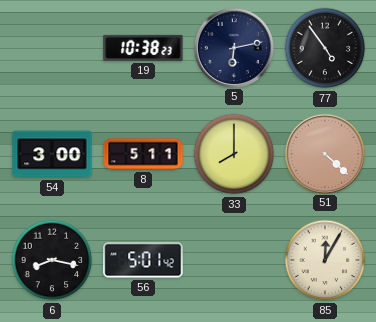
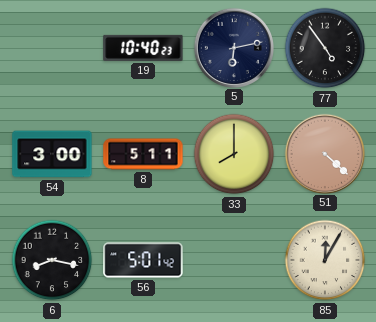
19: 10:38 -> 10:40 (143, 48)
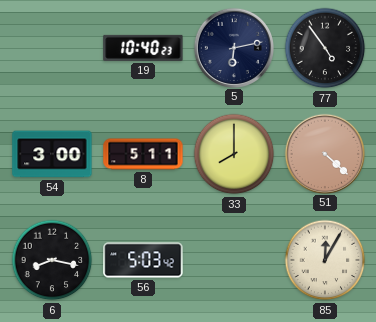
56: 5:01 -> 5:03 (143, 260)
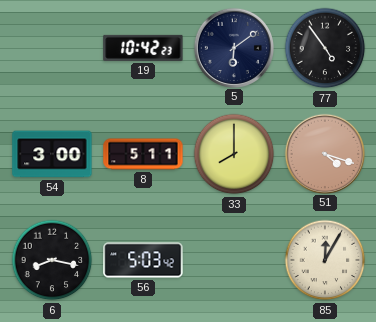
19: 10:40 -> 10:42 (143, 48)
5: 6:13 -> 6:09 (233, 47)
51: 4:22 -> 4:18 (324, 153)
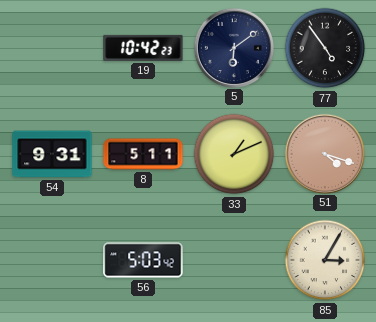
54: 3:00 -> 9:31 (52, 154)
33: 8:00 -> 1:11 (234, 154)
6: 8:17 -> none (52, 260)
85: 12:05 -> 3:05 (325, 260)
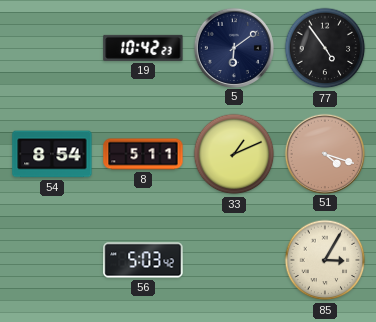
54: 9:31 -> 8:54 (52, 154)
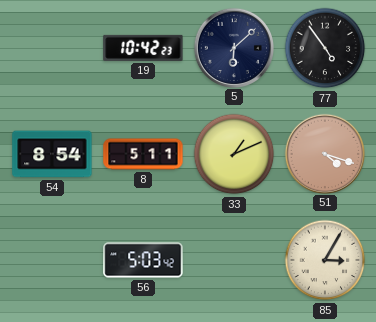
5: 6:09 -> 6:08 (233, 47)
